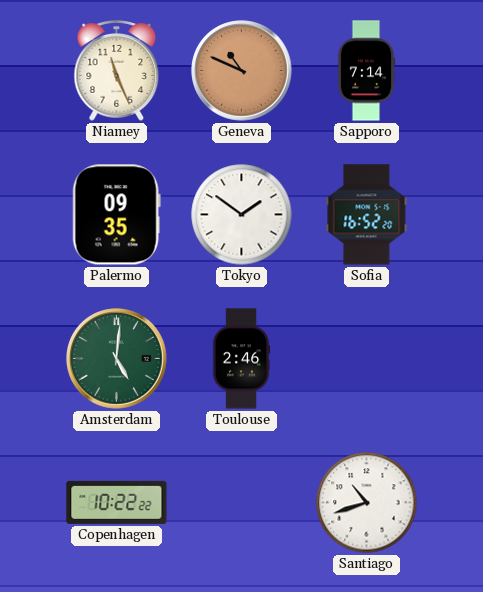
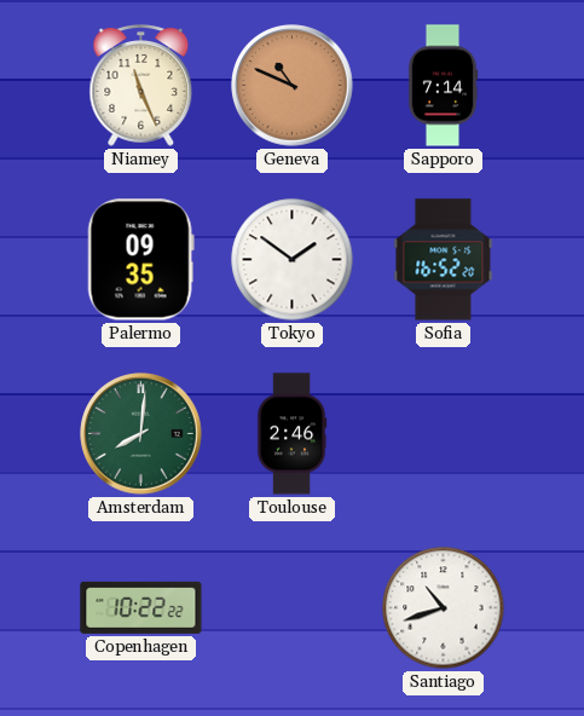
Amsterdam: 5:01 -> 8:01 (141, 434)
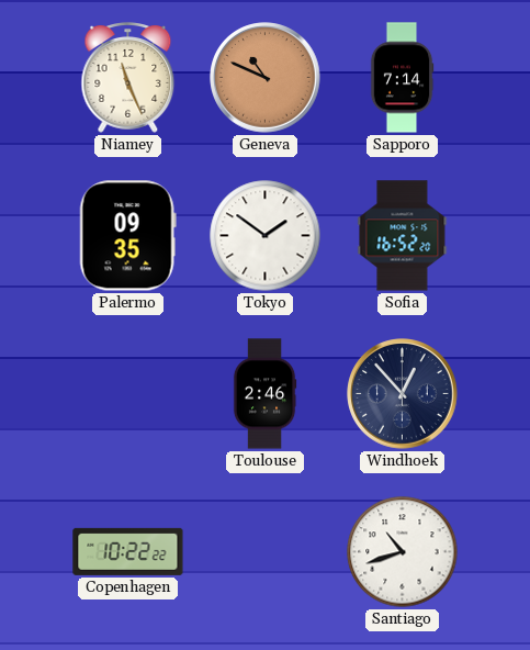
Amsterdam: 8:01 -> none (141, 434)
Windhoek: none -> 12:53 (403, 394)
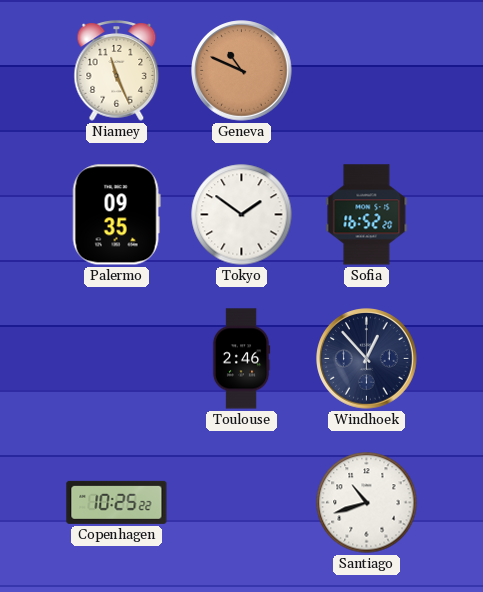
Sapporo: 7:14 -> none (402, 78)
Copenhagen: 10:22 -> 10:25 (117, 502)
